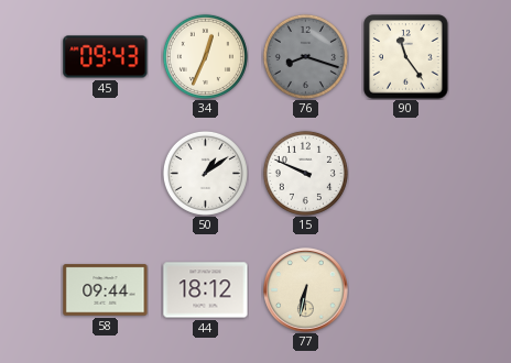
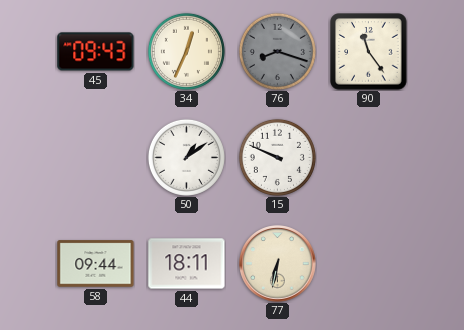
44: 18:12 -> 18:11 (187, 264)
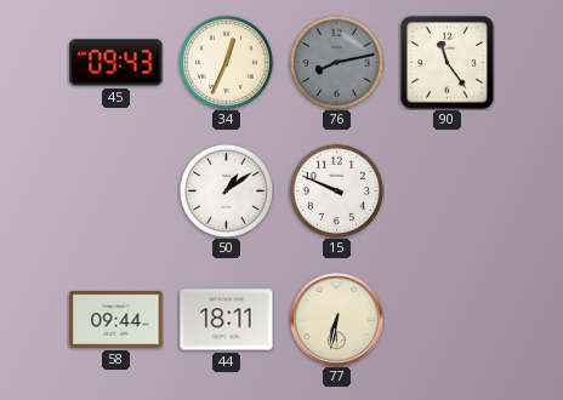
76: 8:18 -> 8:13 (336, 62)
